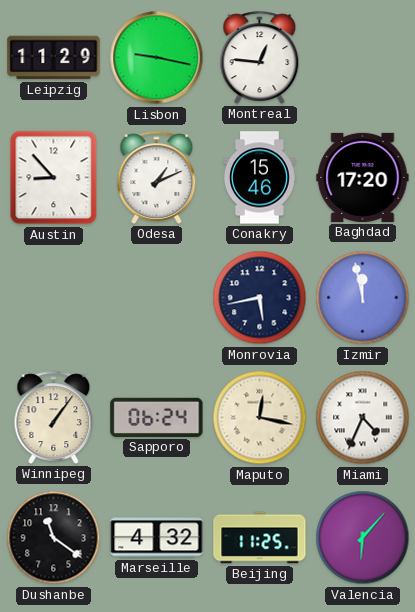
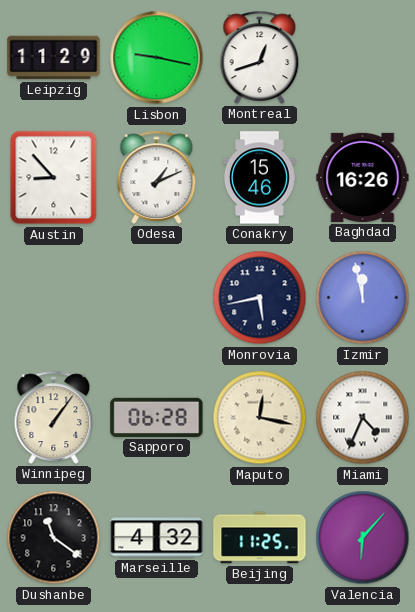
Montreal: 12:46 -> 12:42 (260, 57)
Baghdad: 17:20 -> 16:26 (363, 177)
Sapporo: 06:24 -> 06:28 (157, 417)
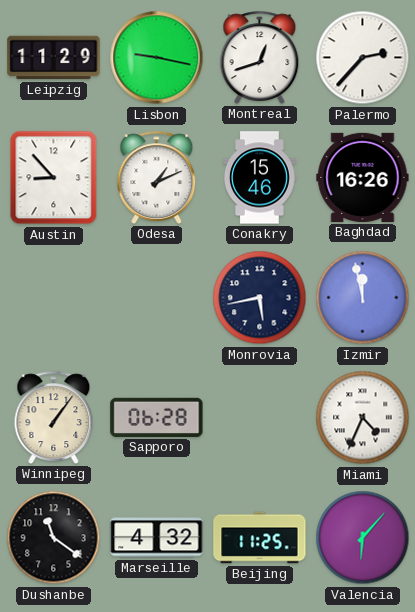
Palermo: none -> 2:37 (363, 58)
Maputo: 12:17 -> none (260, 418)
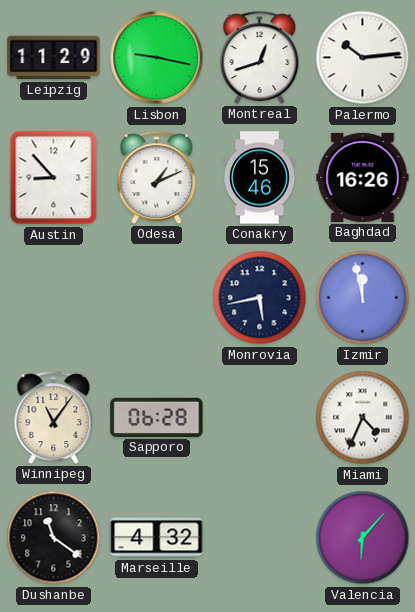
Palermo: 2:37 -> 10:14 (363, 58)
Winnipeg: 1:06 -> 11:06 (54, 417)
Beijing: 11:25 -> none (260, 538)
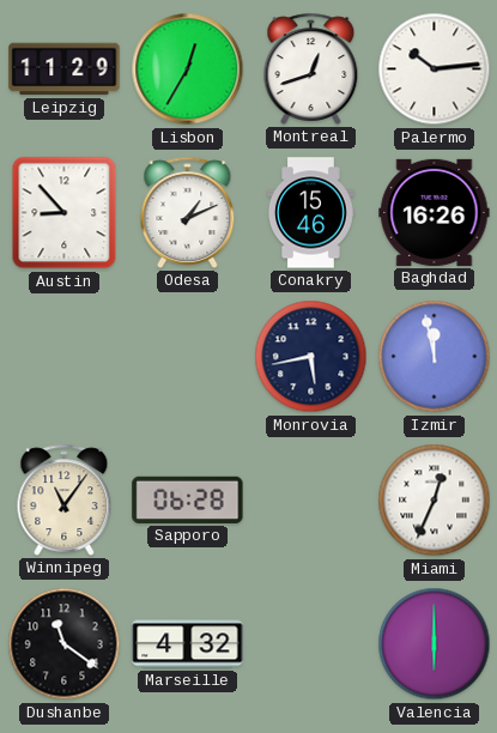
Lisbon: 9:17 -> 12:35 (188, 69)
Miami: 4:34 -> 12:34 (435, 501)
Valencia: 6:07 -> 6:00 (435, 644)
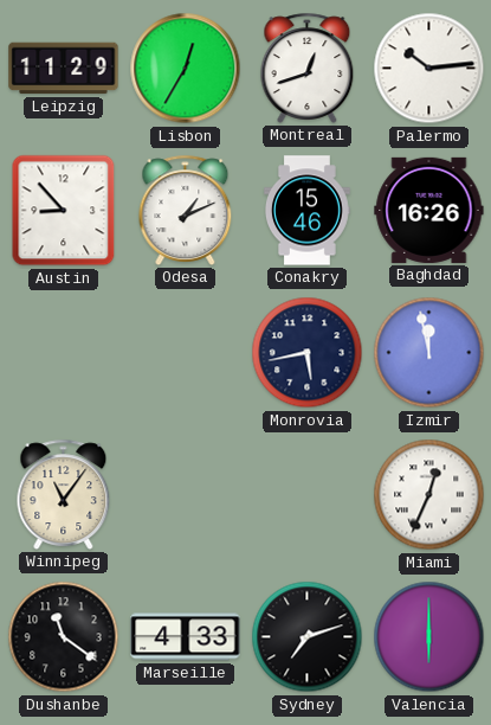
Sapporo: 06:28 -> none (188, 499)
Marseille: 4:32 -> 4:33 (186, 637)
Sydney: none -> 7:12 (308, 637)
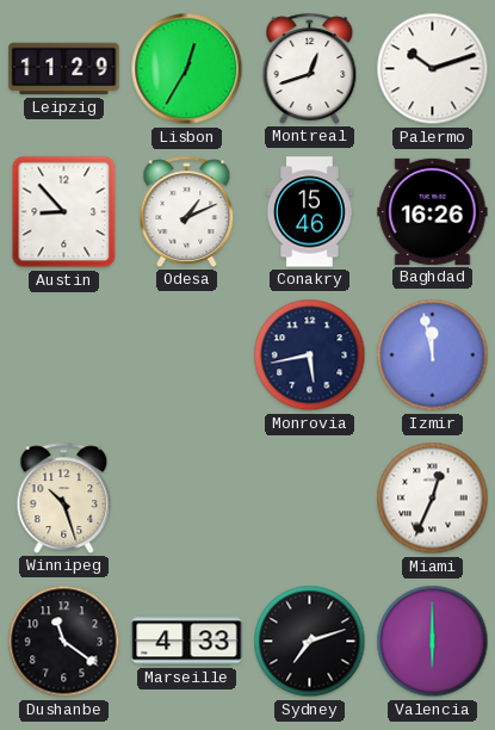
Palermo: 10:14 -> 10:12 (433, 69)
Winnipeg: 11:06 -> 10:27 (64, 497)
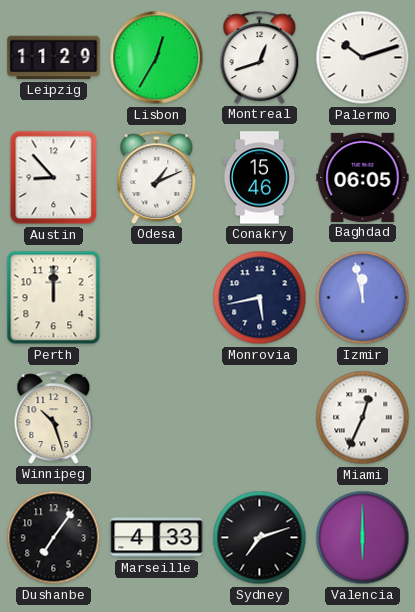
Baghdad: 16:26 -> 06:05 (363, 177)
Perth: none -> 12:00 (54, 298)
Dushanbe: 11:21 -> 7:06 (54, 538)
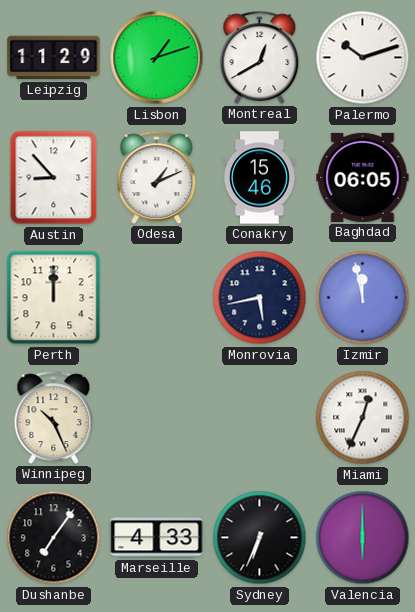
Lisbon: 12:35 -> 1:12 (157, 58)
Montreal: 12:42 -> 12:40 (260, 57)
Winnipeg: 10:27 -> 10:26 (54, 417)
Sydney: 7:12 -> 6:34 (260, 538)
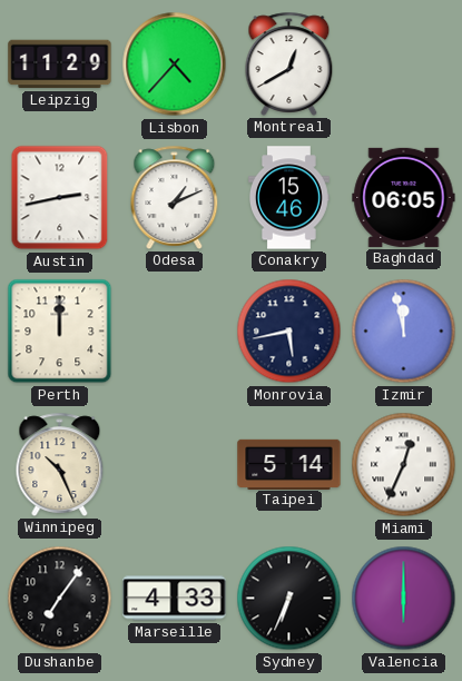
Lisbon: 1:12 -> 4:37 (175, 65)
Palermo: 10:12 -> none (363, 58)
Austin: 8:53 -> 2:43 (60, 198)
Taipei: none -> 5:14 (289, 464)
